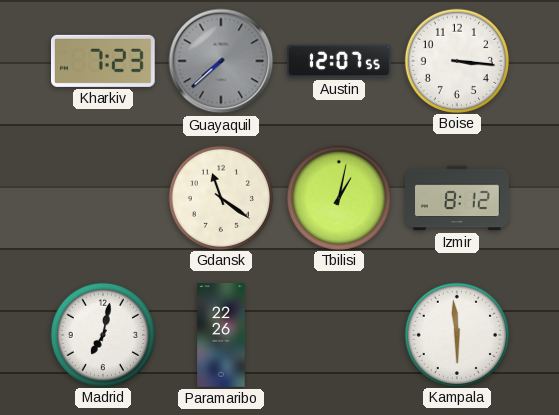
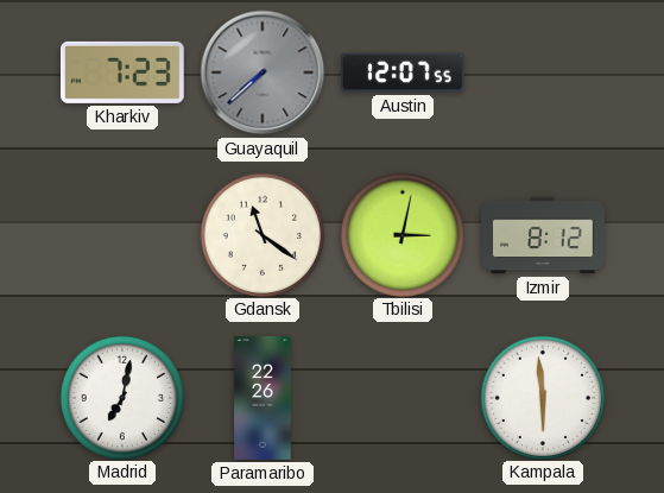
Boise: 3:16 -> none (456, 60)
Tbilisi: 1:02 -> 3:02 (401, 234)
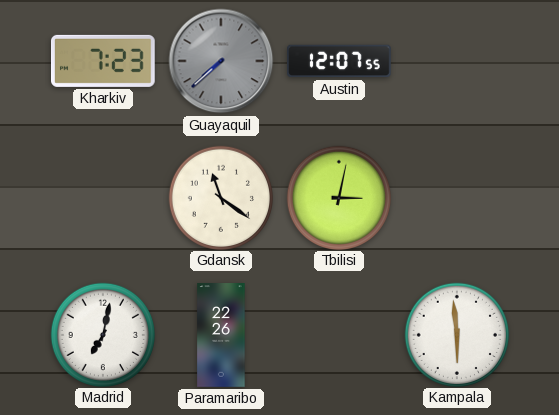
Izmir: 8:12 -> none (543, 235)
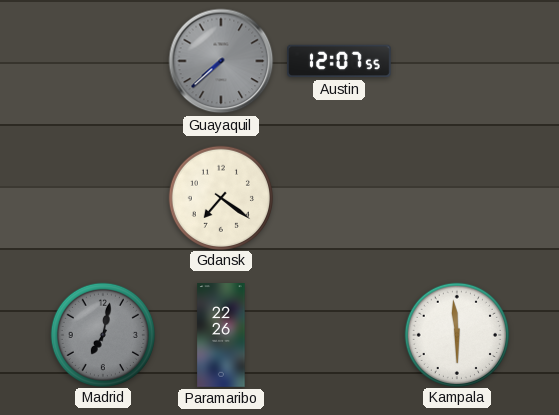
Kharkiv: 7:23 -> none (104, 61)
Gdansk: 11:21 -> 7:21 (220, 197)
Tbilisi: 3:02 -> none (338, 197)
Madrid dial: white -> grey (102, 334)
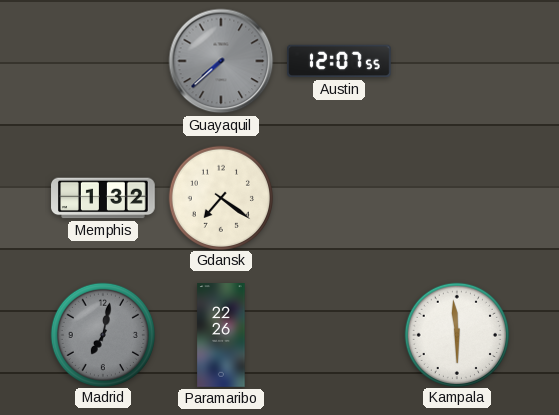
Memphis: none -> 1:32 (103, 198)
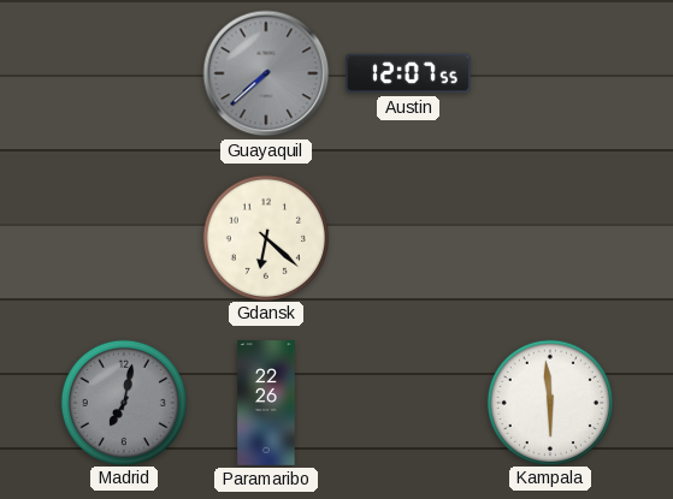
Memphis: 1:32 -> none (103, 198)
Gdansk: 7:21 -> 6:22 (265, 237)
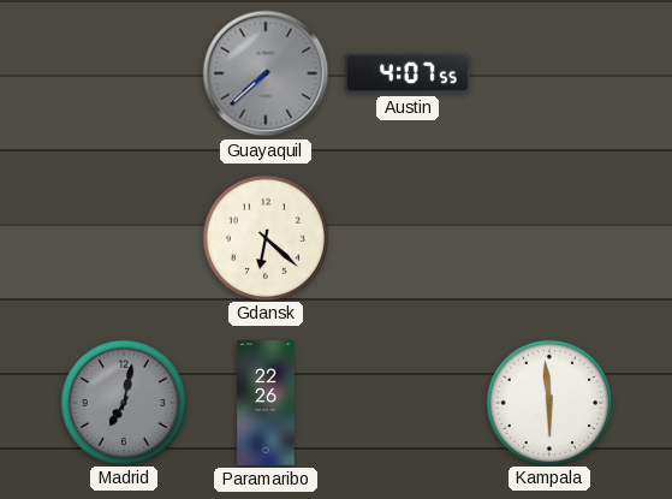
Austin: 12:07 -> 4:07 (408, 73)
